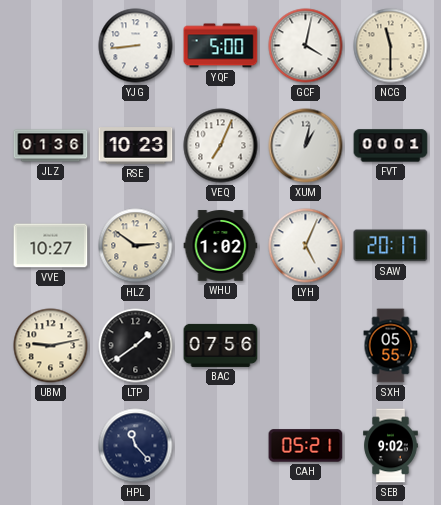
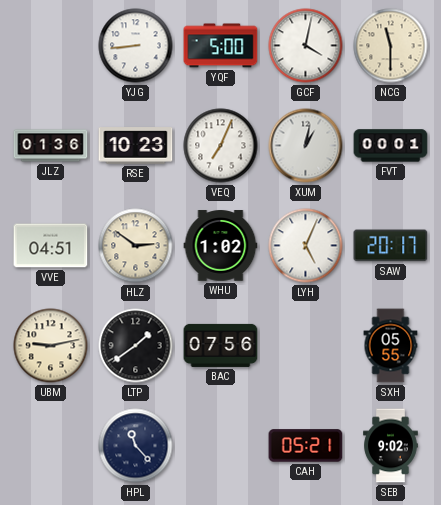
VVE: 10:27 -> 04:51 (51, 246)
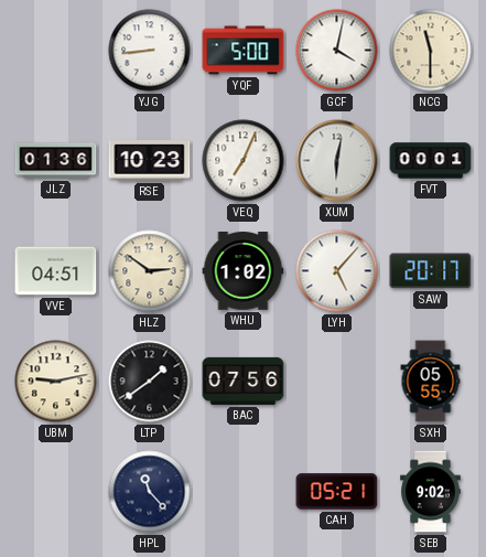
XUM: 1:02 -> 6:02 (337, 161)
LYH: 5:04 -> 5:07 (337, 271)
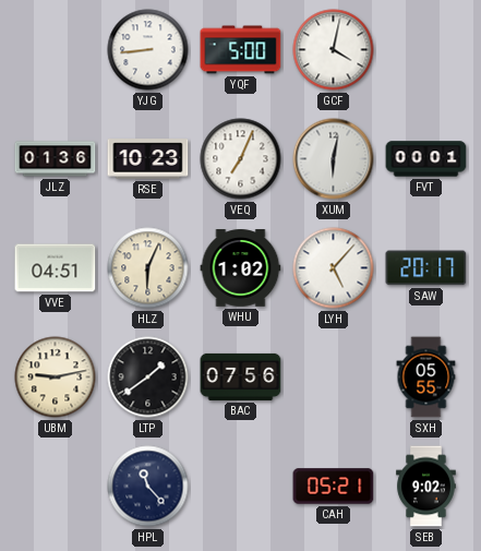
NCG: 11:30 -> none (431, 51)
HLZ: 2:51 -> 6:04 (148, 268)
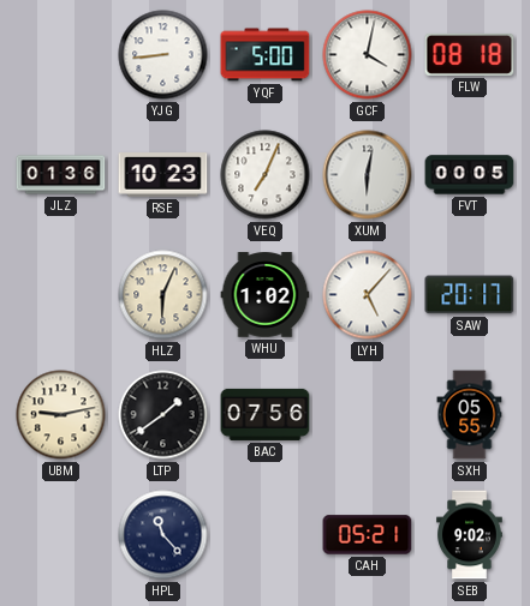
FLW: none -> 08:18 (470, 54)
FVT: 00:01 -> 00:05 (470, 175)
VVE: 04:51 -> none (56, 268)
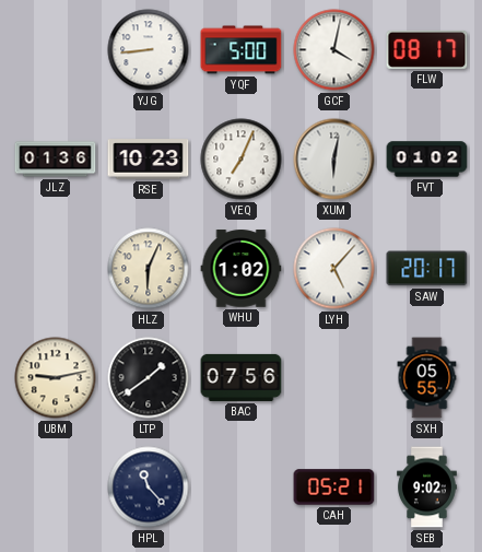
FLW: 08:18 -> 08:17 (427, 49)
FVT: 00:05 -> 01:02 (427, 160)
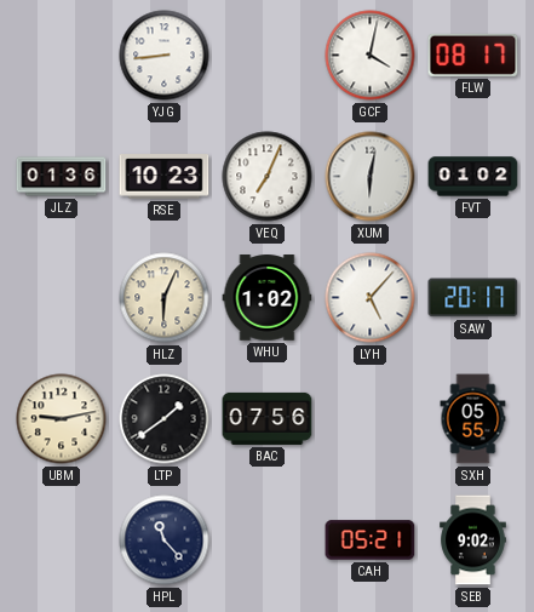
YQF: 5:00 -> none (242, 50)
